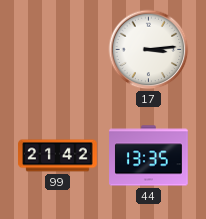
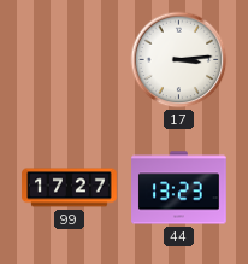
99: 21:42 -> 17:27 (70, 188)
44: 13:35 -> 13:23 (179, 188)
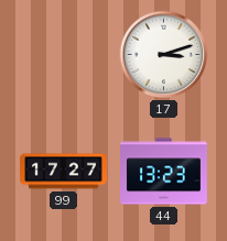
17: 3:14 -> 3:12 (164, 55)
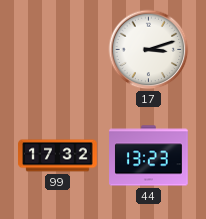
99: 17:27 -> 17:32 (58, 156)
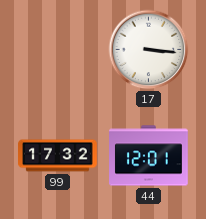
17: 3:12 -> 3:16 (149, 50)
44: 13:23 -> 12:01 (149, 156)
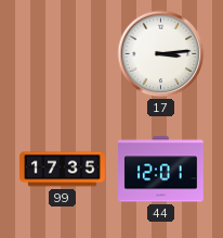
17: 3:16 -> 3:14 (161, 54)
99: 17:32 -> 17:35 (63, 170)
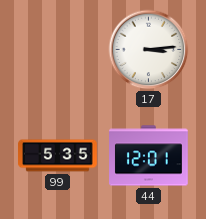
99: 17:35 -> 5:35 (58, 156)
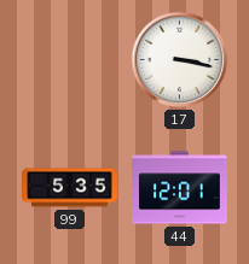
17: 3:14 -> 3:17 (180, 60)
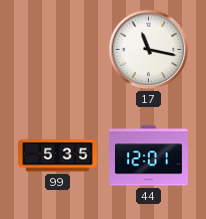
17: 3:17 -> 11:17 (149, 50)
